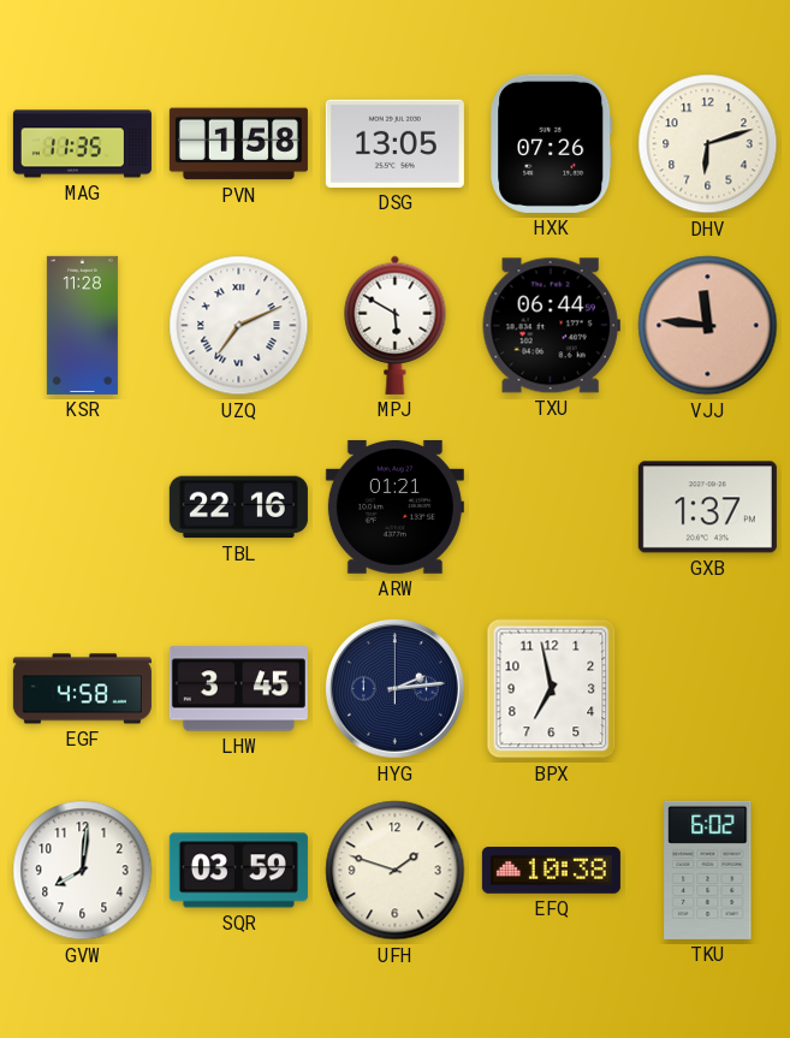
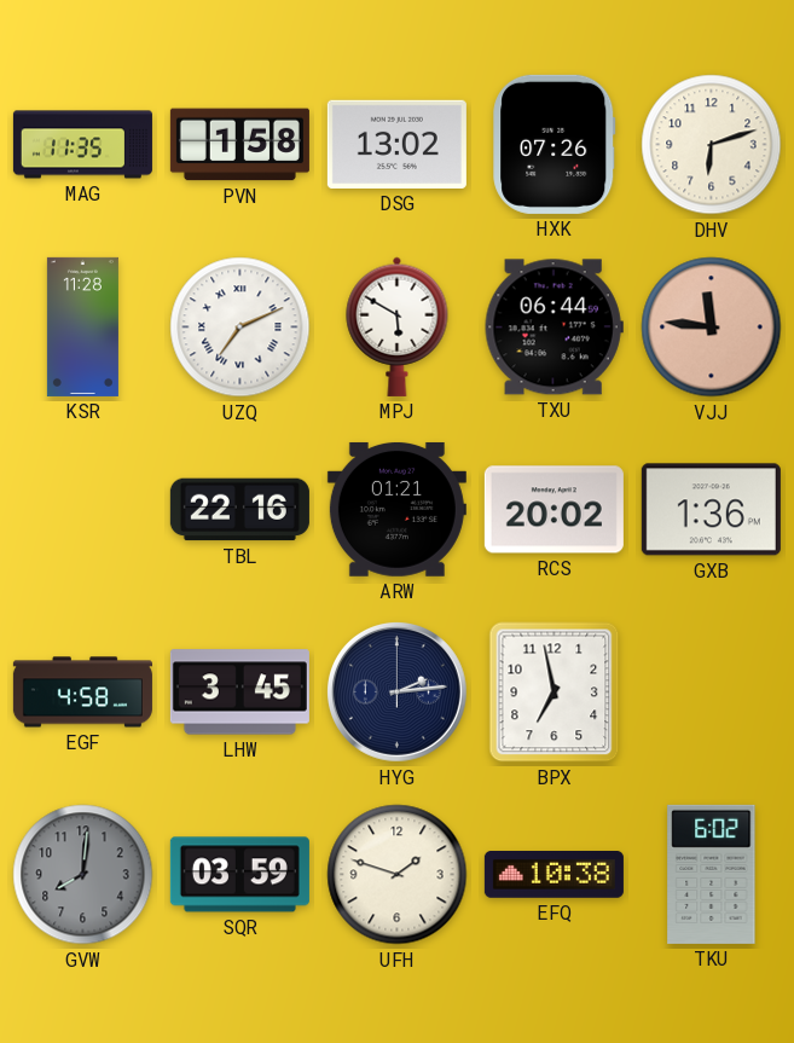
DSG: 13:05 -> 13:02 (396, 144)
RCS: none -> 20:02 (554, 510)
GXB: 1:37 -> 1:36 (711, 510)
GVW dial: white -> grey (83, 875)
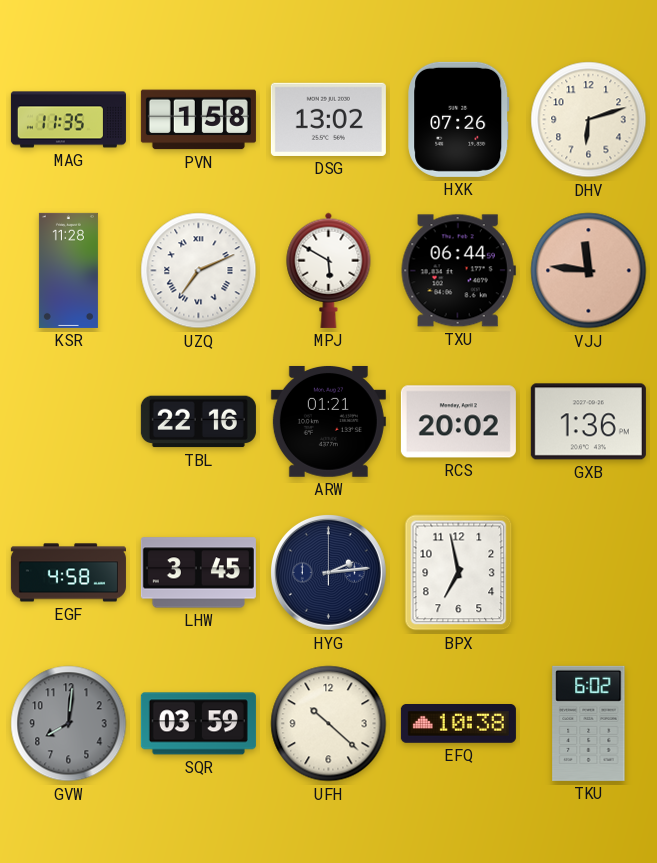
UFH: 1:48 -> 10:22 (329, 724)
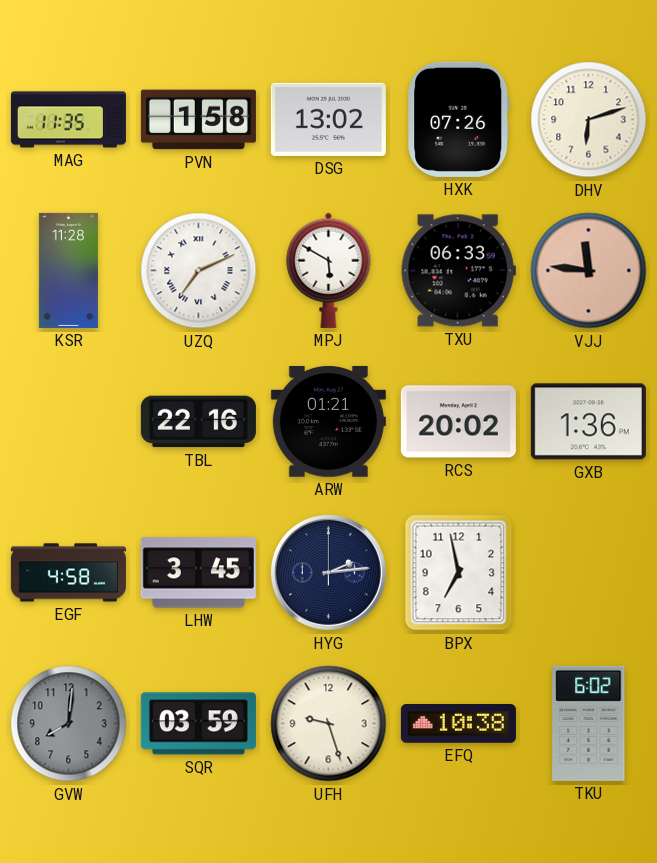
TXU: 06:44 -> 06:33 (458, 271)
UFH: 10:22 -> 9:27 (329, 724)
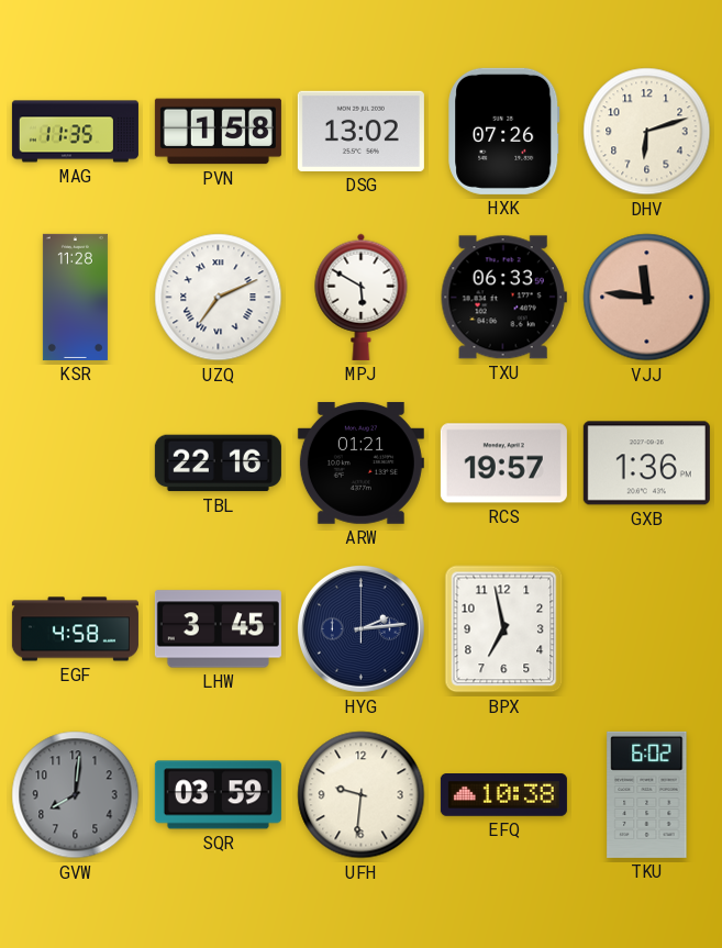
RCS: 20:02 -> 19:57 (503, 464)
UFH: 9:27 -> 9:31 (362, 795)
